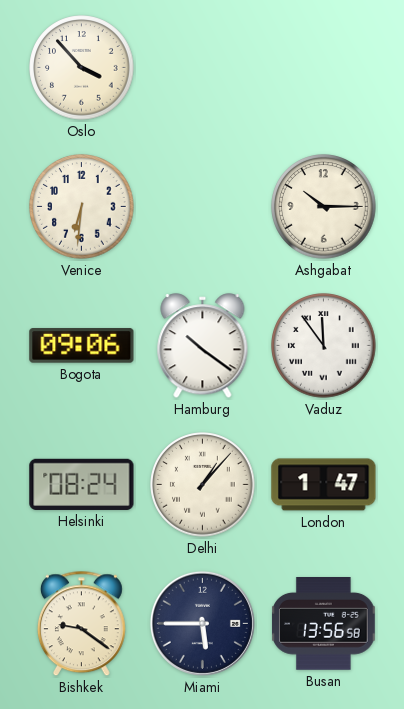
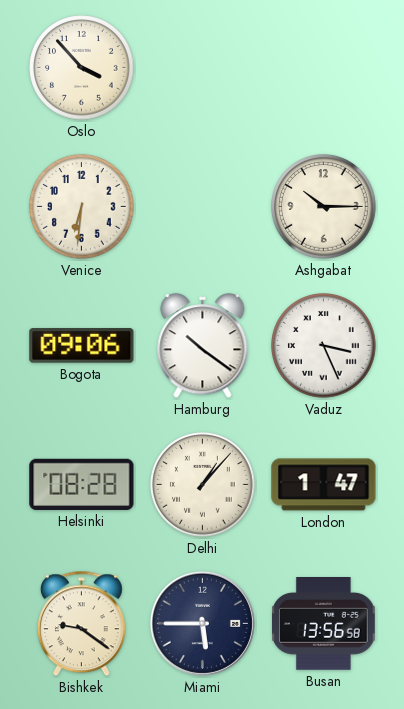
Vaduz: 11:54 -> 3:26 (324, 346)
Helsinki: 08:24 -> 08:28 (82, 484)
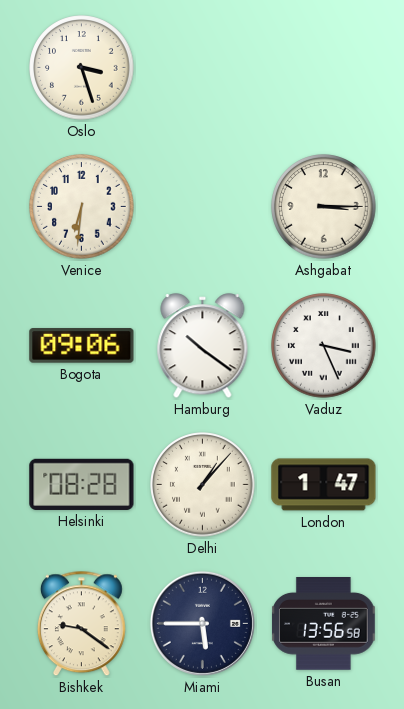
Oslo: 3:53 -> 3:27 (82, 68)
Ashgabat: 10:15 -> 3:15 (324, 207)
